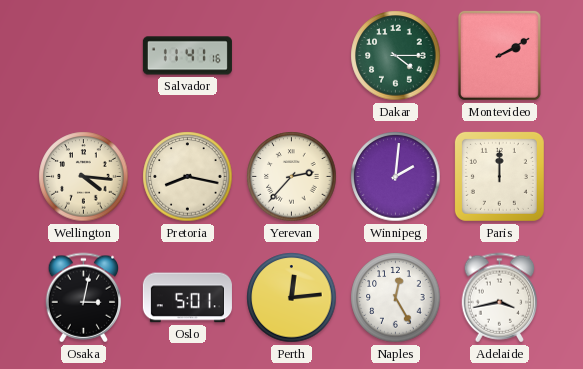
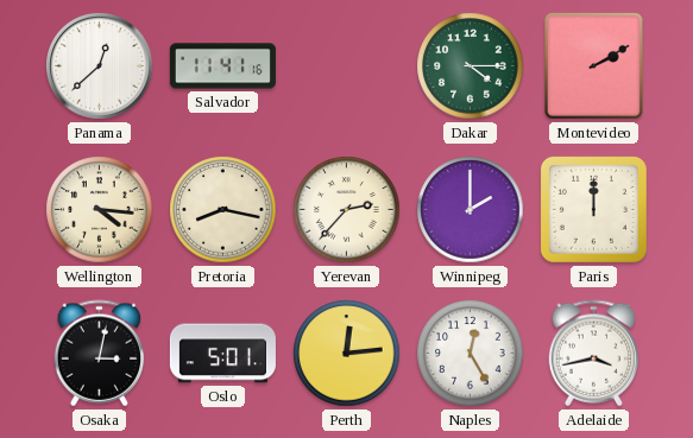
Panama: none -> 12:38 (100, 66)
Winnipeg: 2:01 -> 2:00 (471, 210)
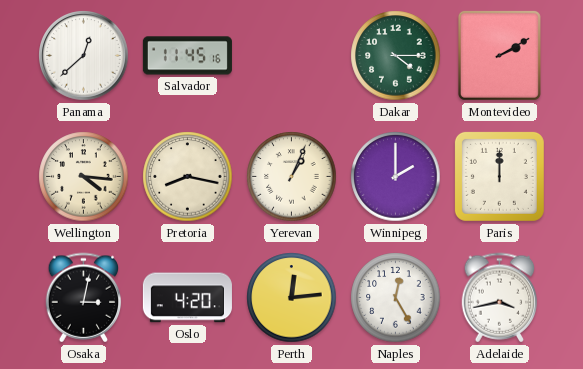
Salvador: 11:41 -> 11:45 (187, 56)
Yerevan: 2:37 -> 1:04 (292, 177)
Oslo: 5:01 -> 4:20 (187, 298)
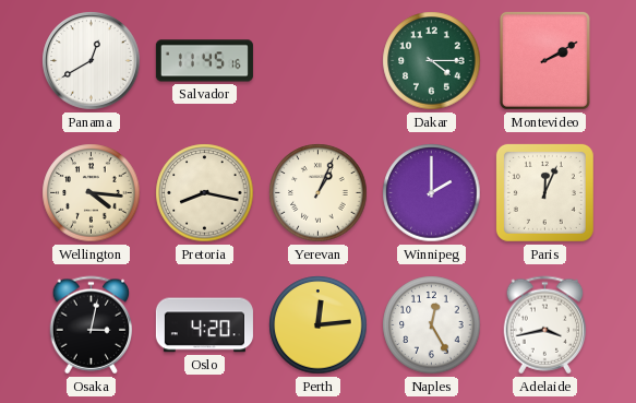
Panama: 12:38 -> 12:40 (92, 61)
Paris: 12:00 -> 12:04 (544, 192)
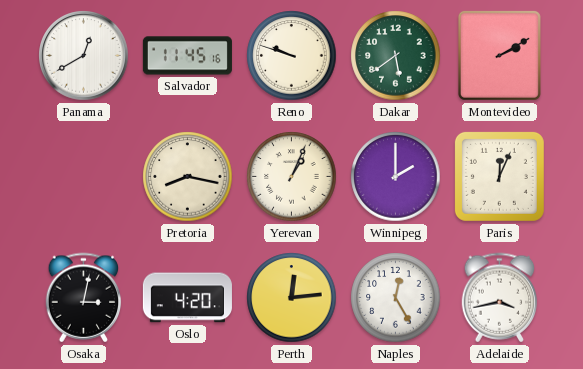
Reno: none -> 9:48 (292, 56)
Dakar: 4:15 -> 5:39 (396, 56)
Wellington: 4:16 -> none (92, 193)
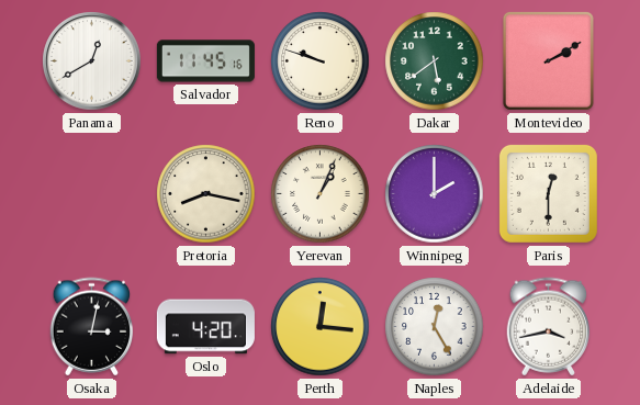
Paris: 12:04 -> 12:30 (548, 193)
Perth: 12:14 -> 12:16 (321, 327)
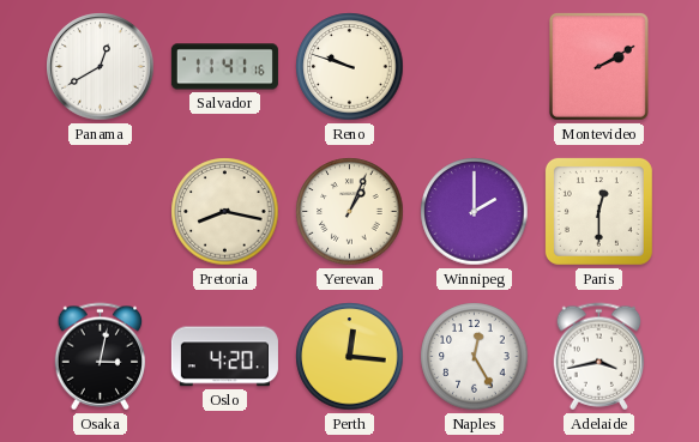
Salvador: 11:45 -> 11:41 (224, 67)
Dakar: 5:39 -> none (435, 61)
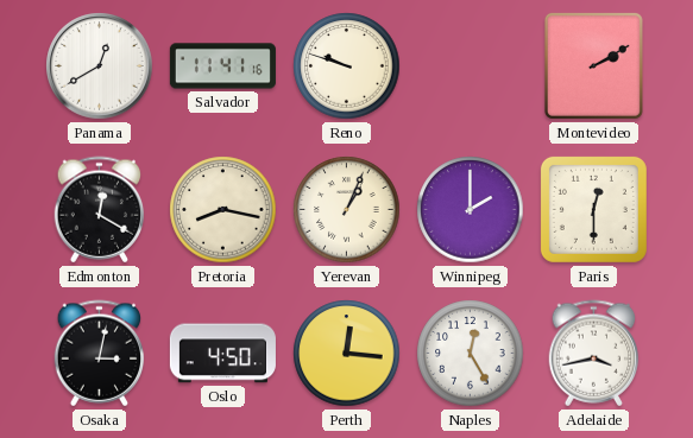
Edmonton: none -> 12:20 (100, 210)
Oslo: 4:20 -> 4:50 (222, 354)
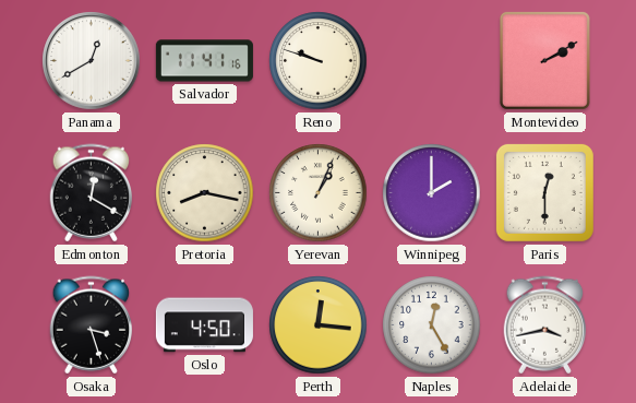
Osaka: 3:02 -> 3:27 (92, 325)
